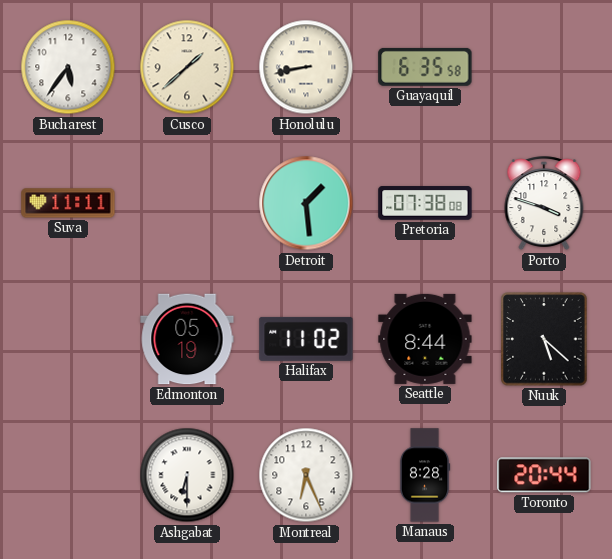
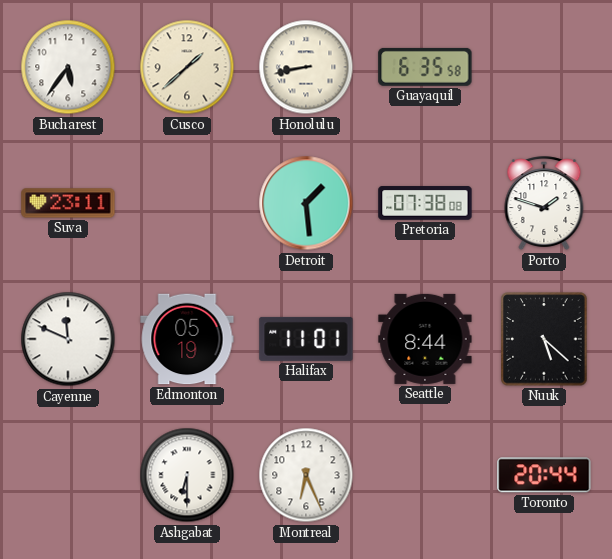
Suva: 11:11 -> 23:11 (68, 203)
Porto: 3:48 -> 1:48 (544, 204)
Cayenne: none -> 11:49 (68, 339)
Halifax: 11:02 -> 11:01 (306, 339)
Manaus: 8:28 -> none (425, 475)
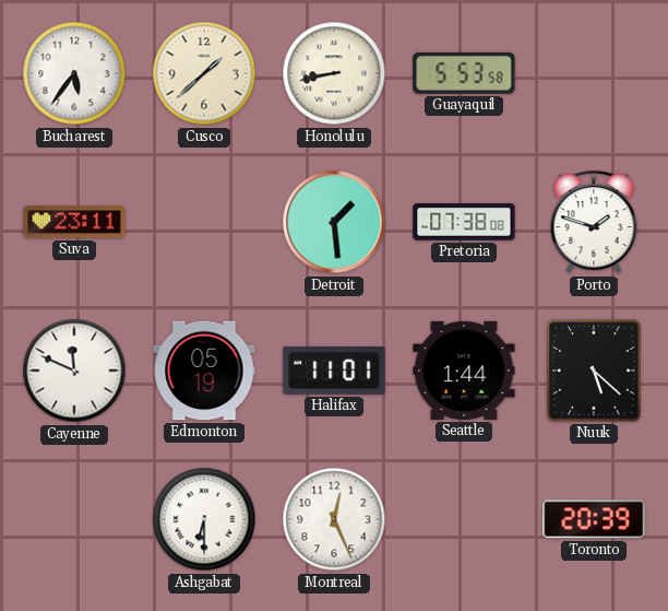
Guayaquil: 6:35 -> 5:53 (464, 73)
Seattle: 8:44 -> 1:44 (464, 371)
Montreal: 6:26 -> 12:26 (334, 519)
Toronto: 20:44 -> 20:39 (594, 519)
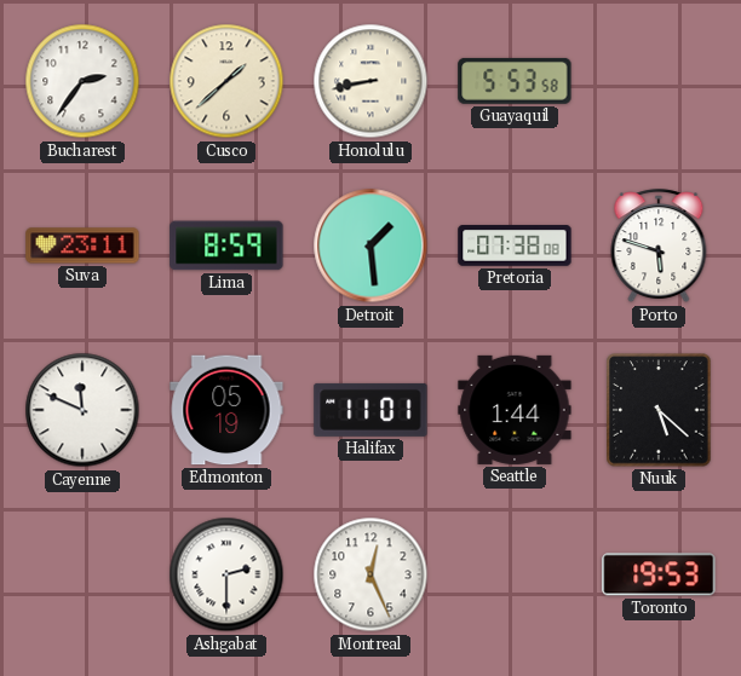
Bucharest: 5:36 -> 2:36 (82, 81)
Lima: none -> 8:59 (226, 245)
Porto: 1:48 -> 5:48 (659, 247)
Ashgabat: 6:30 -> 2:30 (226, 574)
Toronto: 20:39 -> 19:53 (659, 574)
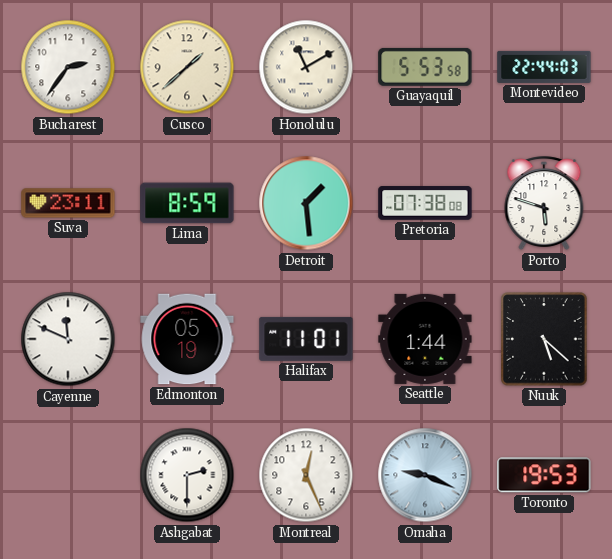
Honolulu: 8:43 -> 11:10 (306, 67)
Montevideo: none -> 22:44 (544, 67)
Omaha: none -> 9:19 (425, 475)
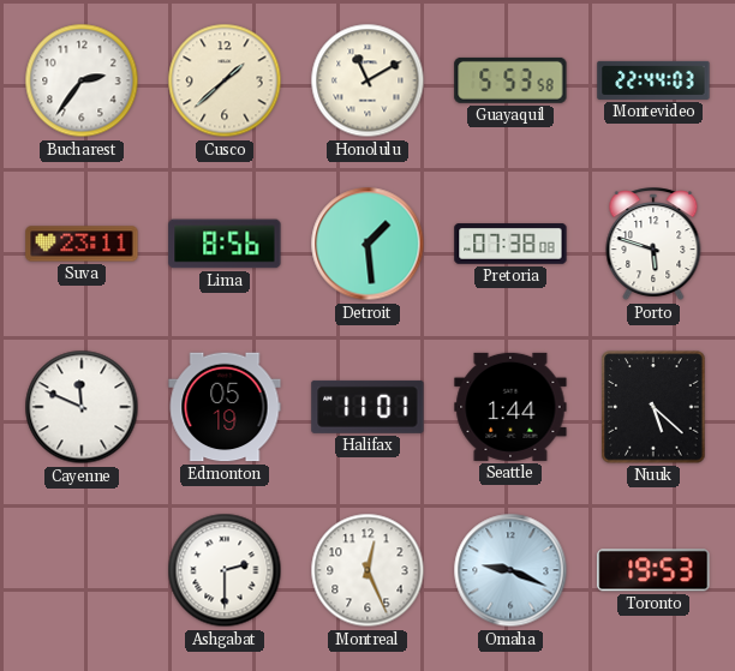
Lima: 8:59 -> 8:56 (225, 244)
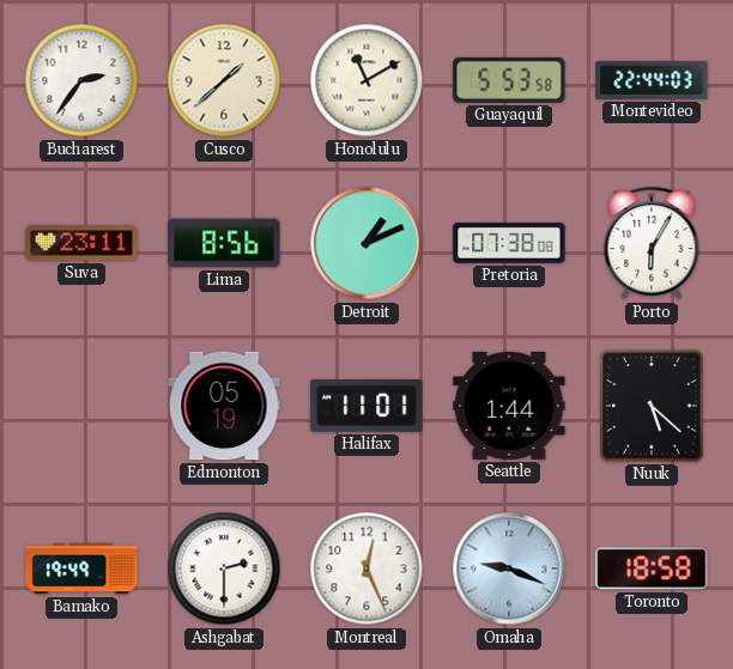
Detroit: 1:29 -> 1:11 (366, 243)
Porto: 5:48 -> 6:05 (652, 244)
Cayenne: 11:49 -> none (82, 407)
Bamako: none -> 19:49 (81, 568)
Toronto: 19:53 -> 18:58 (652, 568)
